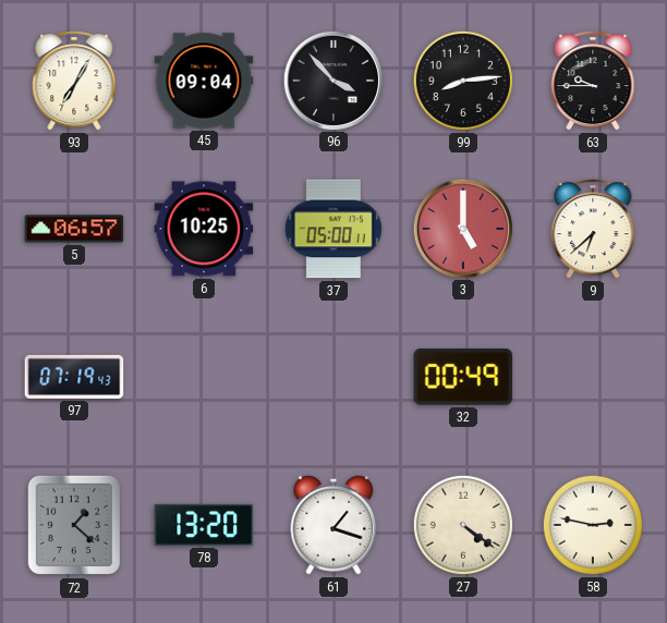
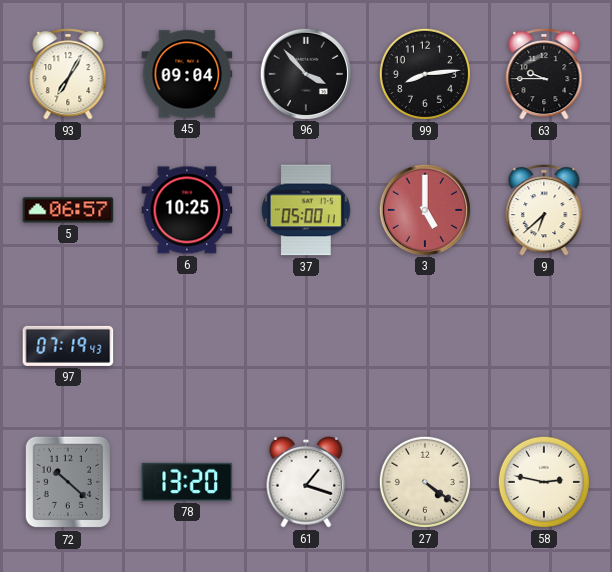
32: 00:49 -> none (463, 378)
72: 1:22 -> 10:22 (68, 482)
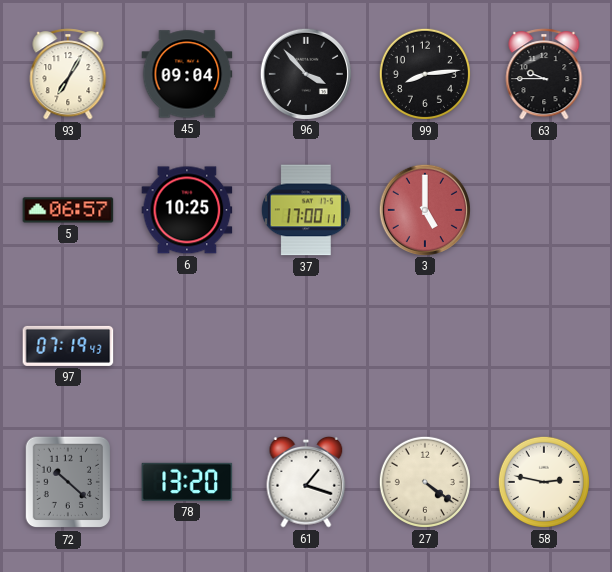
37: 05:00 -> 17:00 (306, 210)
9: 6:38 -> none (544, 210)
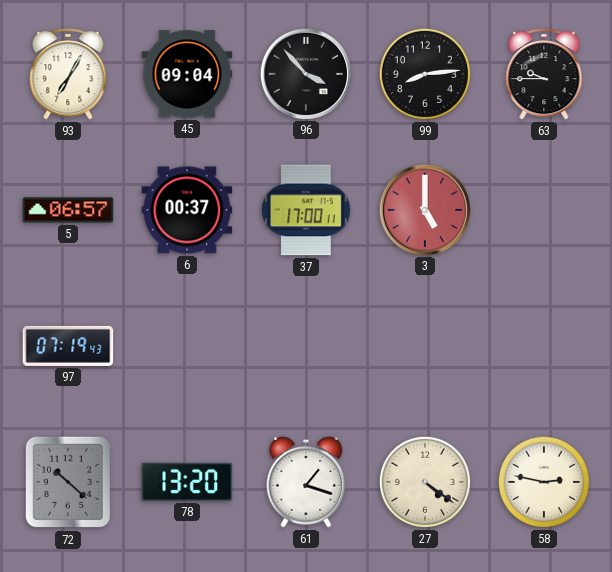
6: 10:25 -> 00:37 (187, 210)
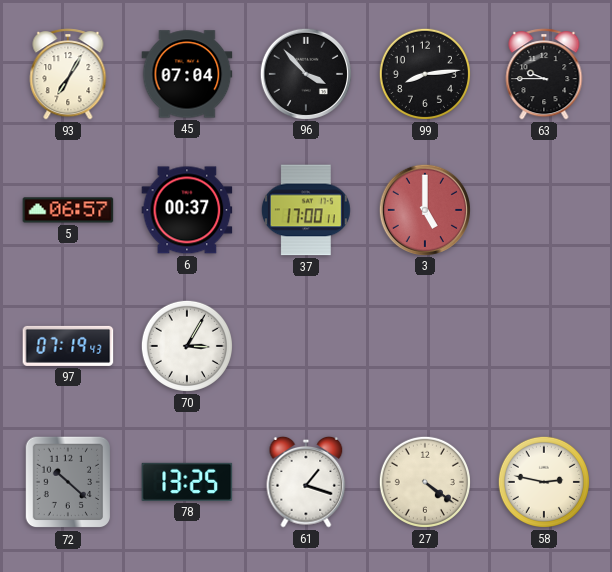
45: 09:04 -> 07:04 (187, 74)
70: none -> 3:05 (187, 346)
78: 13:20 -> 13:25 (187, 482)
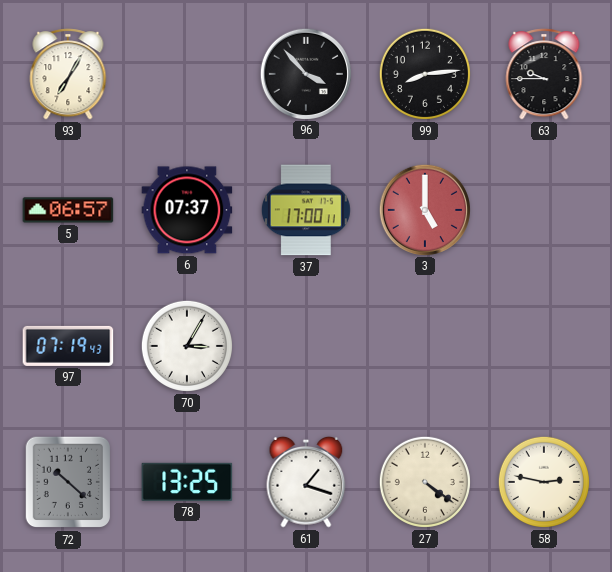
45: 07:04 -> none (187, 74)
6: 00:37 -> 07:37 (187, 210)
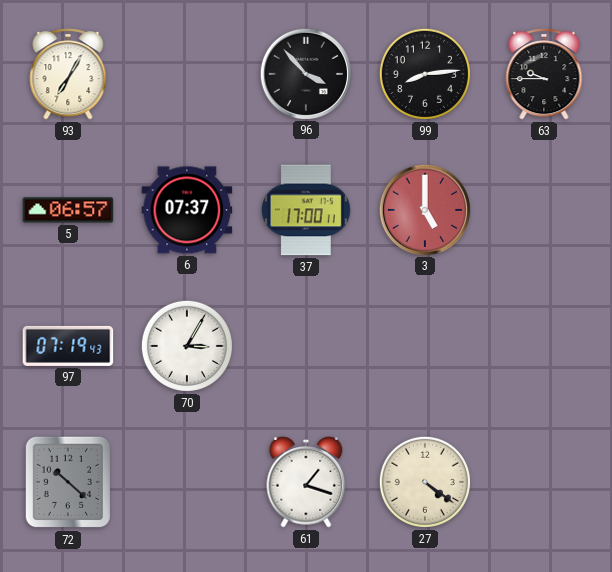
78: 13:25 -> none (187, 482)
58: 2:47 -> none (544, 482)
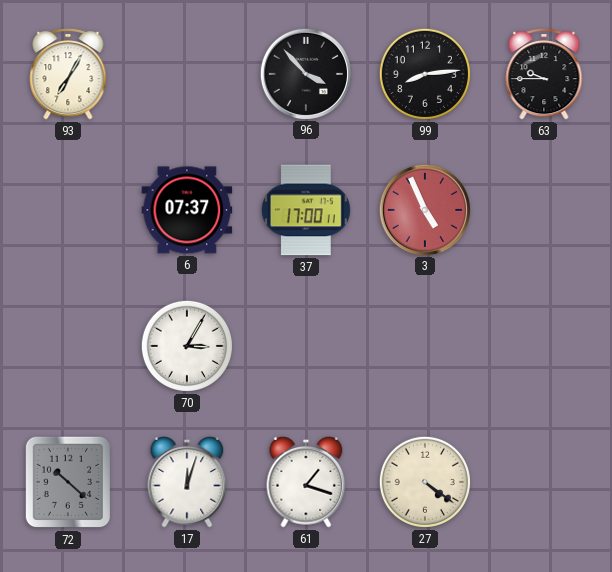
5: 06:57 -> none (68, 210)
3: 5:00 -> 4:56 (424, 209)
97: 07:19 -> none (68, 346)
17: none -> 12:03 (187, 482)
